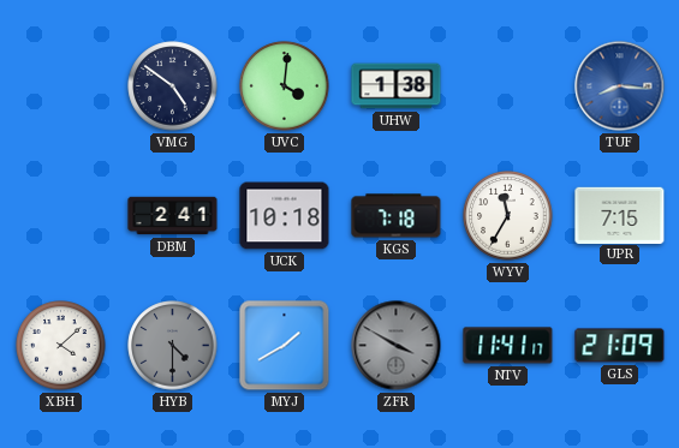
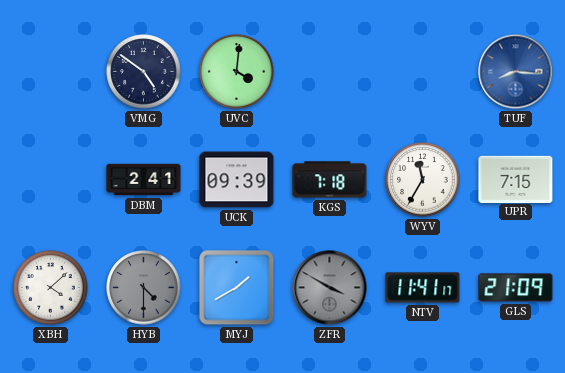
UHW: 1:38 -> none (397, 86)
UCK: 10:18 -> 09:39 (237, 180)
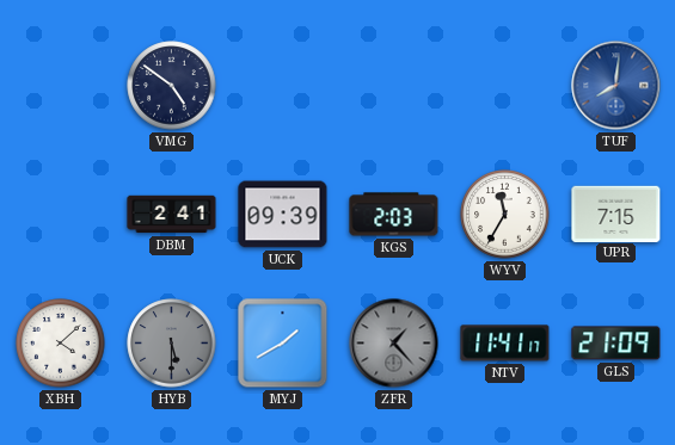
UVC: 4:01 -> none (237, 72)
TUF: 8:16 -> 8:01 (616, 86)
KGS: 7:18 -> 2:03 (394, 215)
HYB: 4:30 -> 5:30 (172, 344)
ZFR: 3:50 -> 1:23 (394, 344)
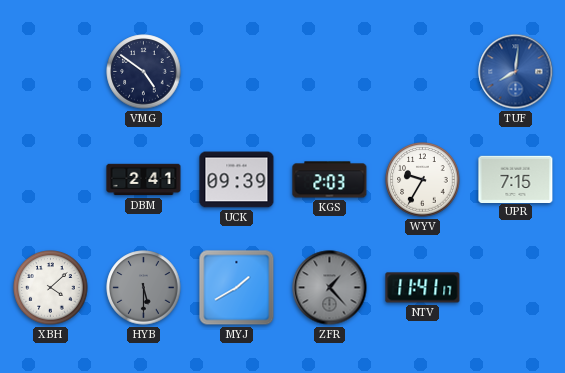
WYV: 11:35 -> 9:35 (423, 180)
GLS: 21:09 -> none (616, 344)
